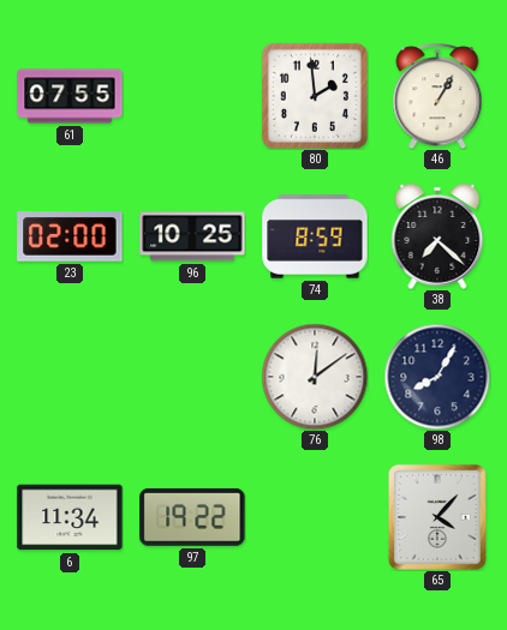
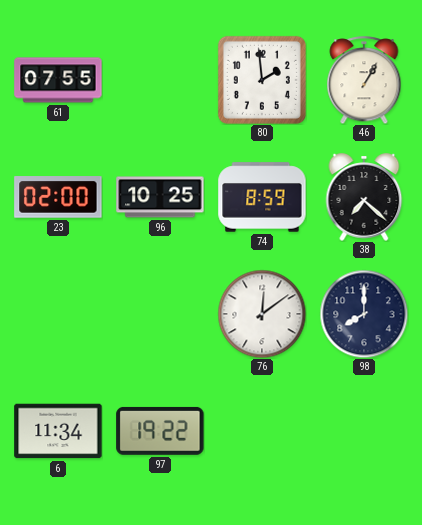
98: 8:05 -> 8:00 (364, 314)
65: 4:07 -> none (437, 517)
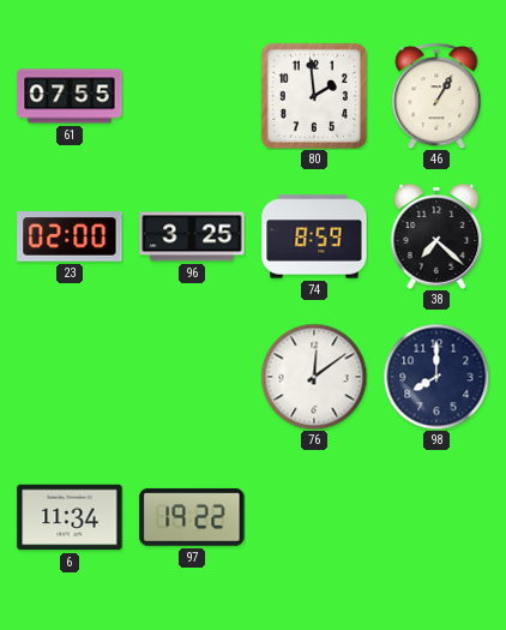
96: 10:25 -> 3:25 (192, 236)
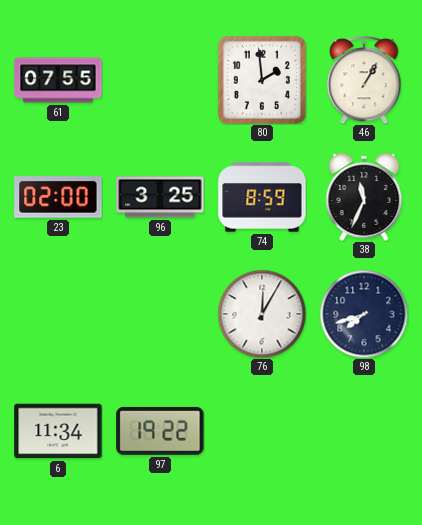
38: 7:22 -> 11:34 (364, 197)
76: 12:09 -> 12:05 (262, 314)
98: 8:00 -> 7:42 (364, 314)
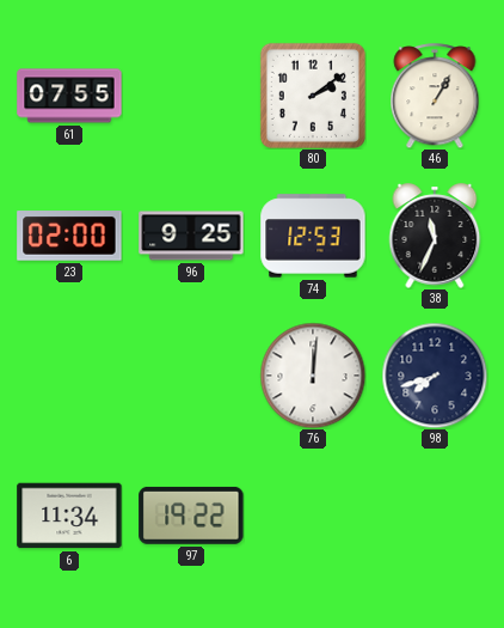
80: 1:59 -> 2:09 (313, 96)
96: 3:25 -> 9:25 (191, 236)
74: 8:59 -> 12:53 (313, 236)
76: 12:05 -> 12:01 (313, 376)
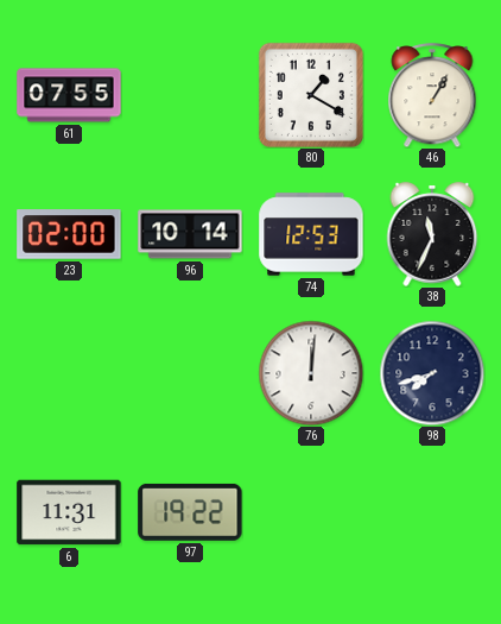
80: 2:09 -> 1:20 (311, 95)
96: 9:25 -> 10:14 (190, 234)
6: 11:34 -> 11:31 (69, 512)
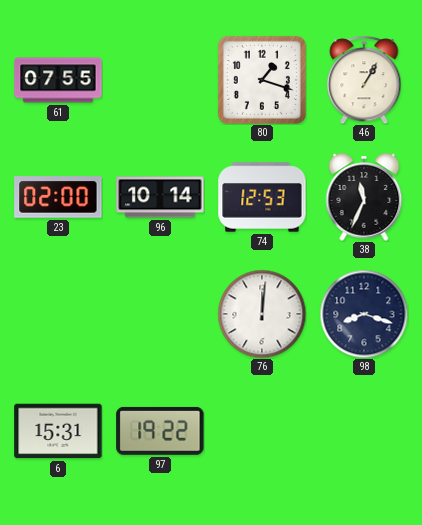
80: 1:20 -> 1:18 (262, 80)
98: 7:42 -> 8:18 (364, 314)
6: 11:31 -> 15:31 (58, 431)
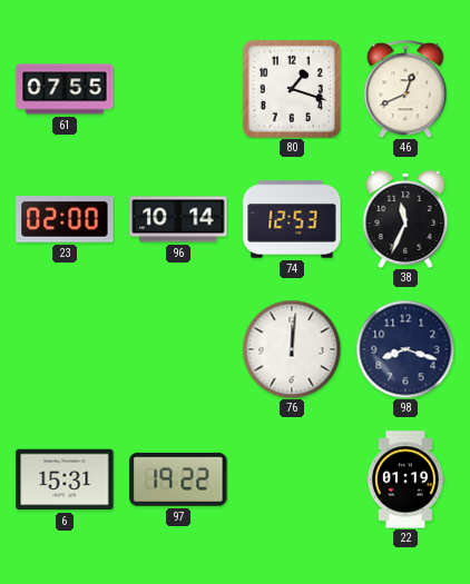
46: 1:05 -> 12:41 (405, 89)
22: none -> 01:19 (405, 479)
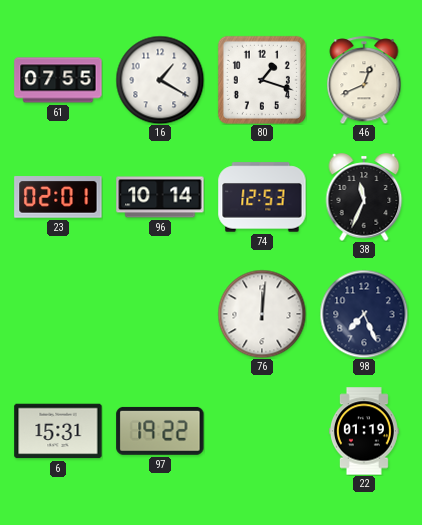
16: none -> 1:20 (160, 80)
23: 02:00 -> 02:01 (58, 197)
98: 8:18 -> 7:26 (364, 314)
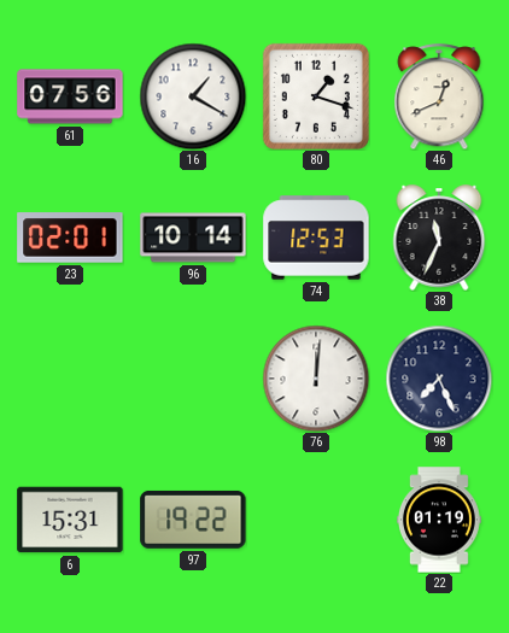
61: 07:55 -> 07:56 (70, 96)
